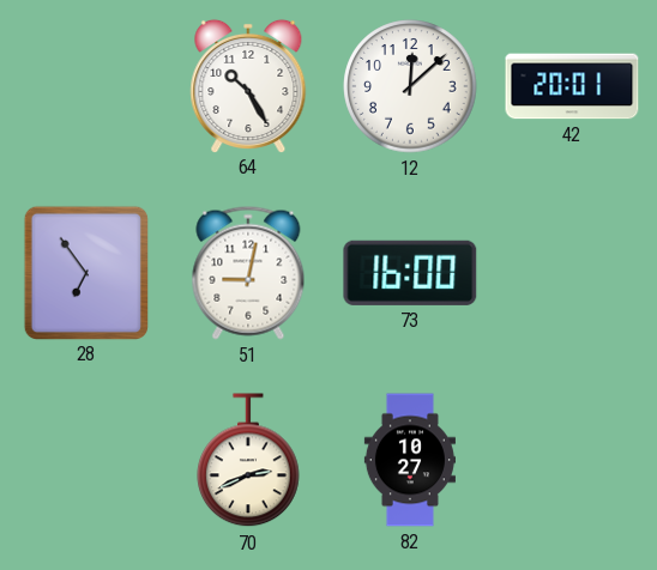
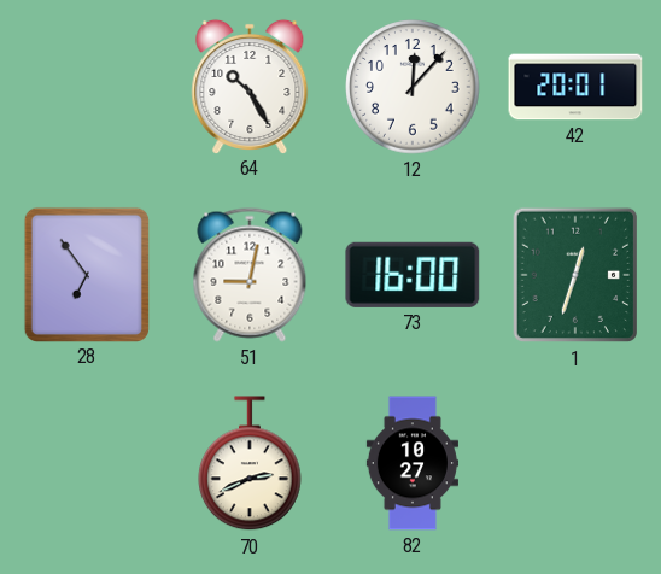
12: 12:08 -> 12:07 (413, 87)
1: none -> 12:33 (574, 275)
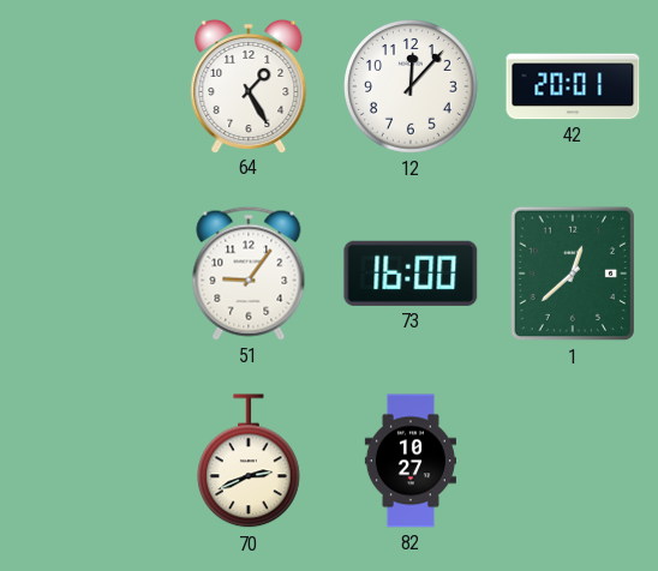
64: 10:25 -> 1:25 (249, 85)
28: 6:54 -> none (86, 274)
51: 9:02 -> 9:06 (249, 274)
1: 12:33 -> 12:38 (572, 274)
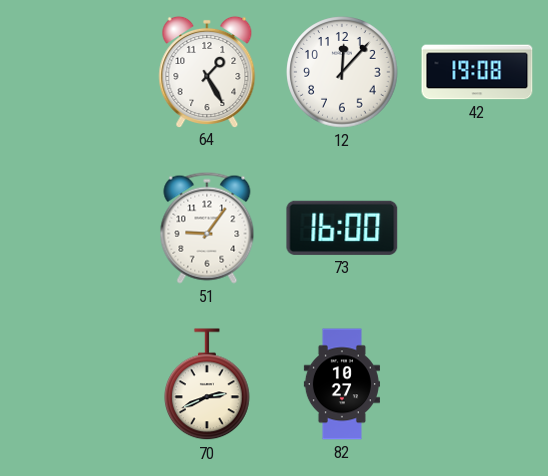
42: 20:01 -> 19:08 (477, 72)
1: 12:38 -> none (572, 274)
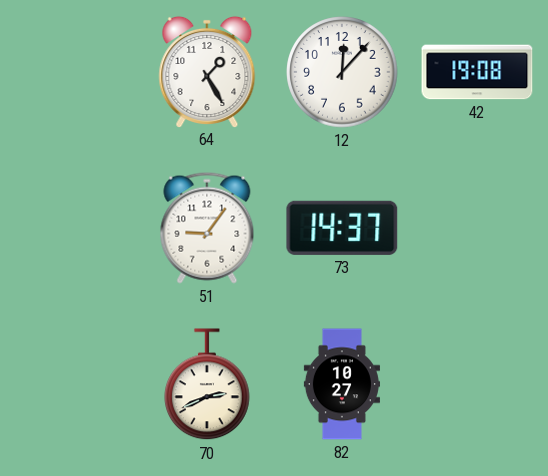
73: 16:00 -> 14:37 (342, 228)
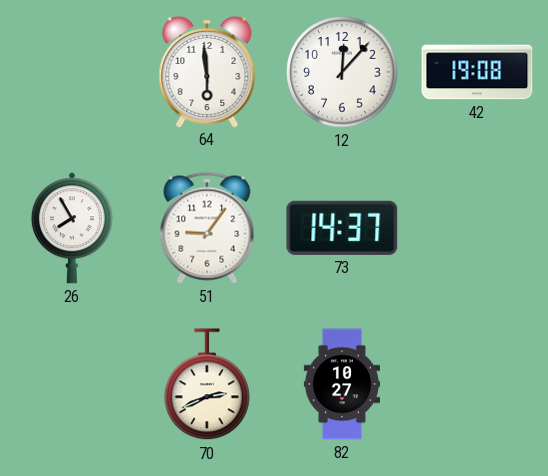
64: 1:25 -> 5:59 (207, 71)
26: none -> 7:55 (72, 228)
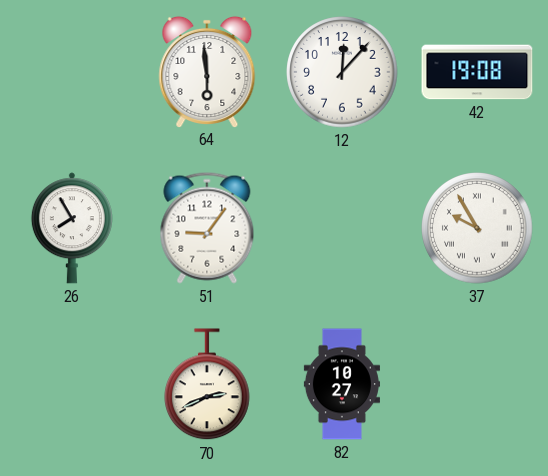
73: 14:37 -> none (342, 228)
37: none -> 9:55 (477, 228)
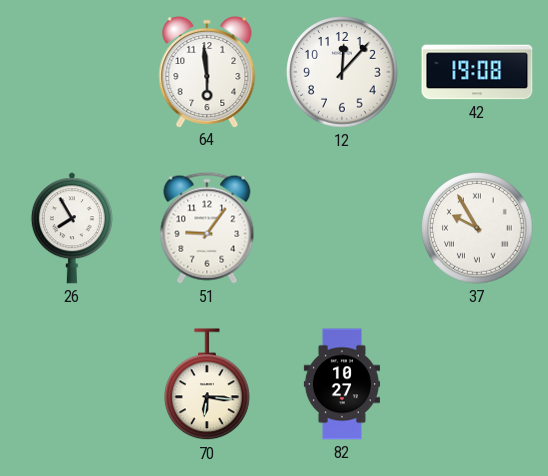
70: 2:41 -> 6:16 (208, 385)
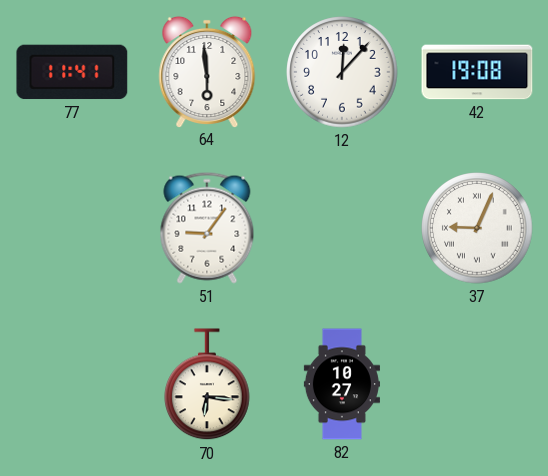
77: none -> 11:41 (72, 72)
26: 7:55 -> none (72, 228)
37: 9:55 -> 9:04 (477, 228)
